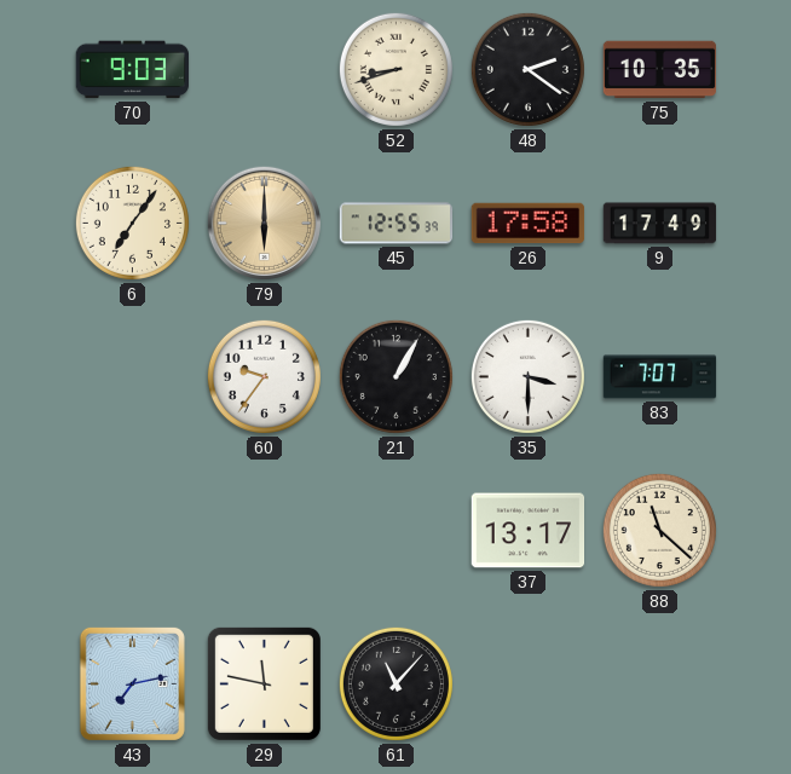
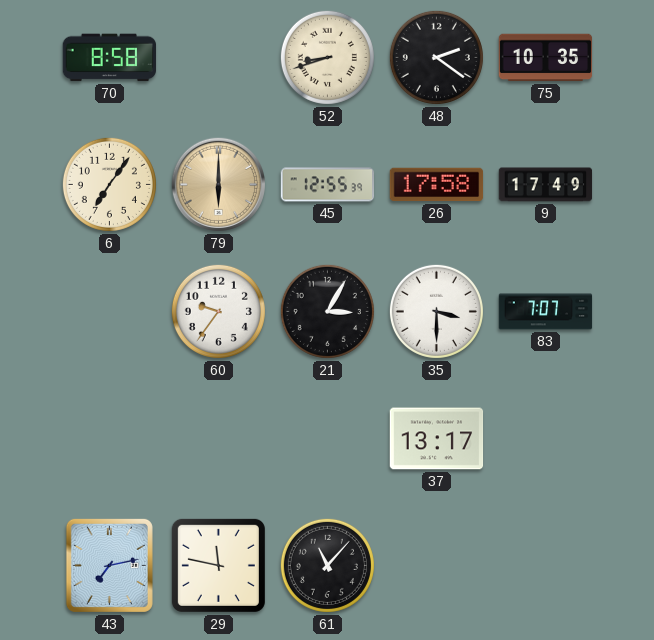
70: 9:03 -> 8:58 (110, 58)
21: 1:05 -> 3:05 (327, 311)
88: 11:22 -> none (659, 530)
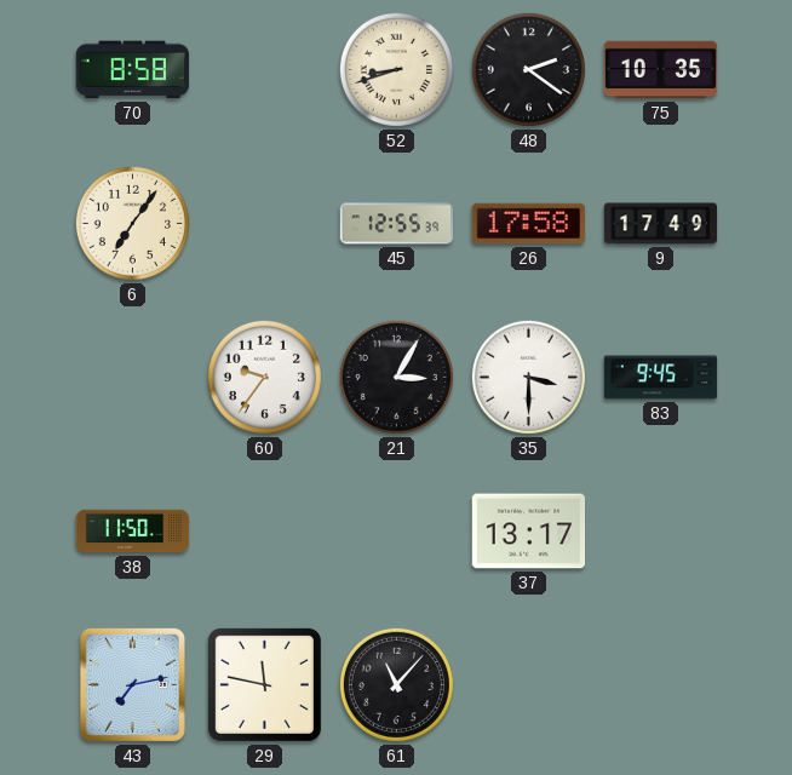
79: 6:00 -> none (218, 184)
83: 7:07 -> 9:45 (661, 378)
38: none -> 11:50 (133, 532)
